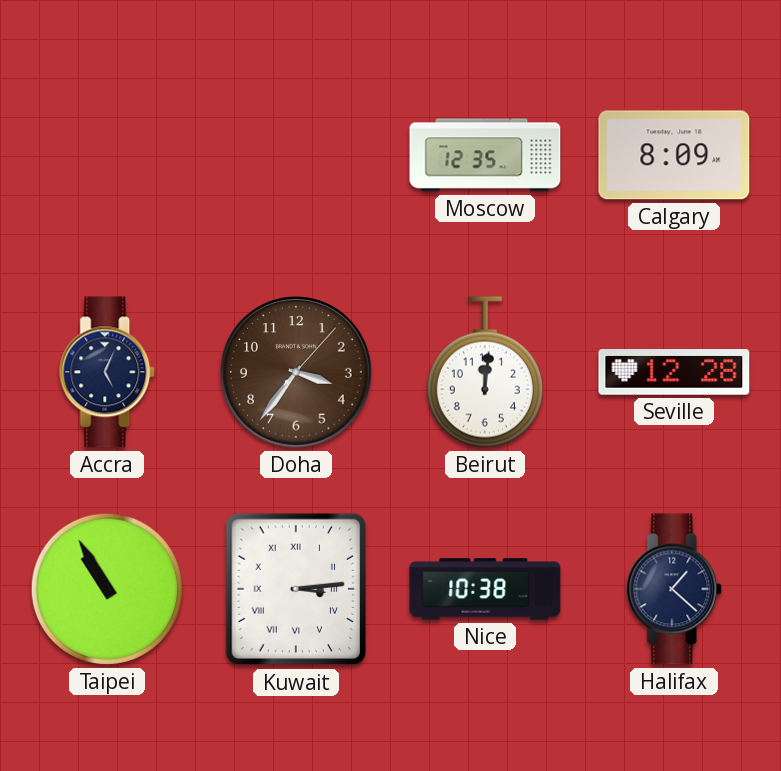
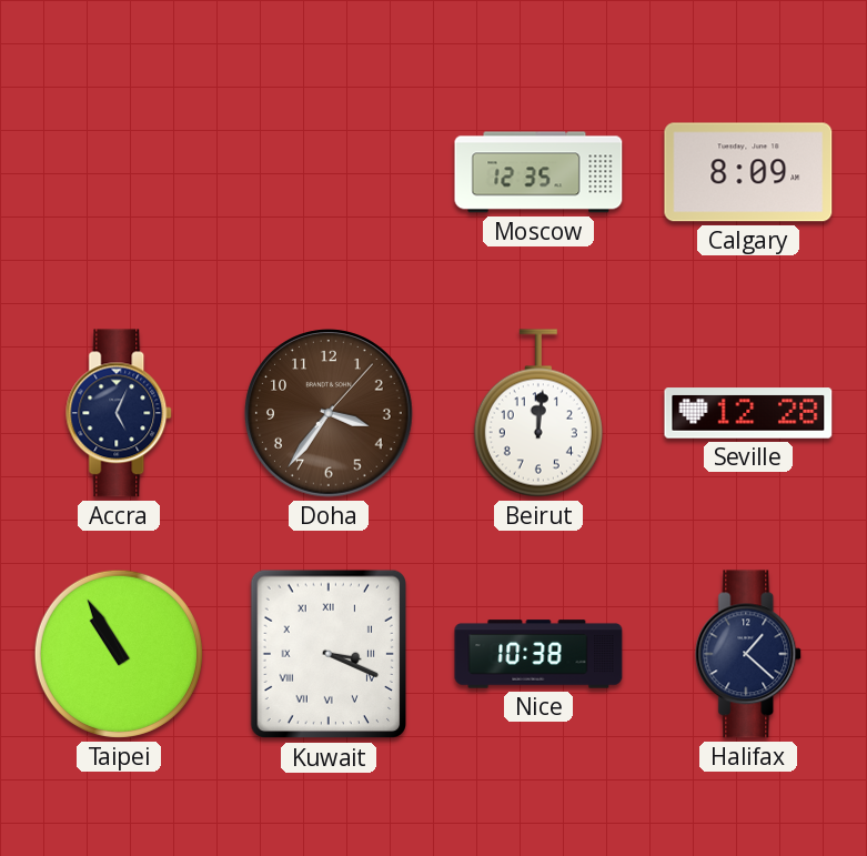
Kuwait: 3:14 -> 3:19 (327, 654)
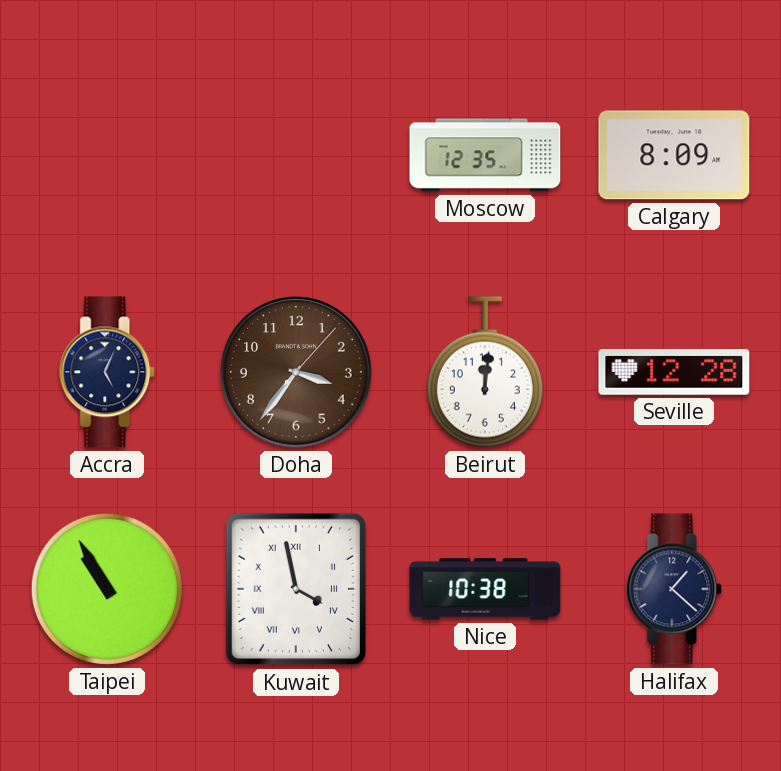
Kuwait: 3:19 -> 3:58 (295, 589)
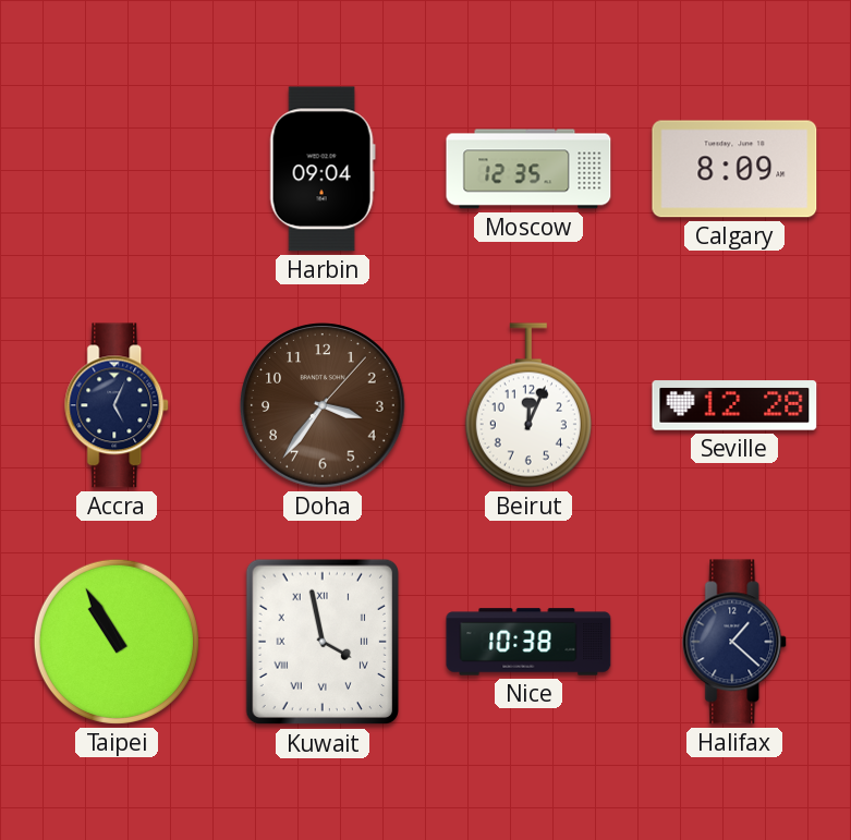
Harbin: none -> 09:04 (323, 169)
Beirut: 12:01 -> 12:04 (528, 405)
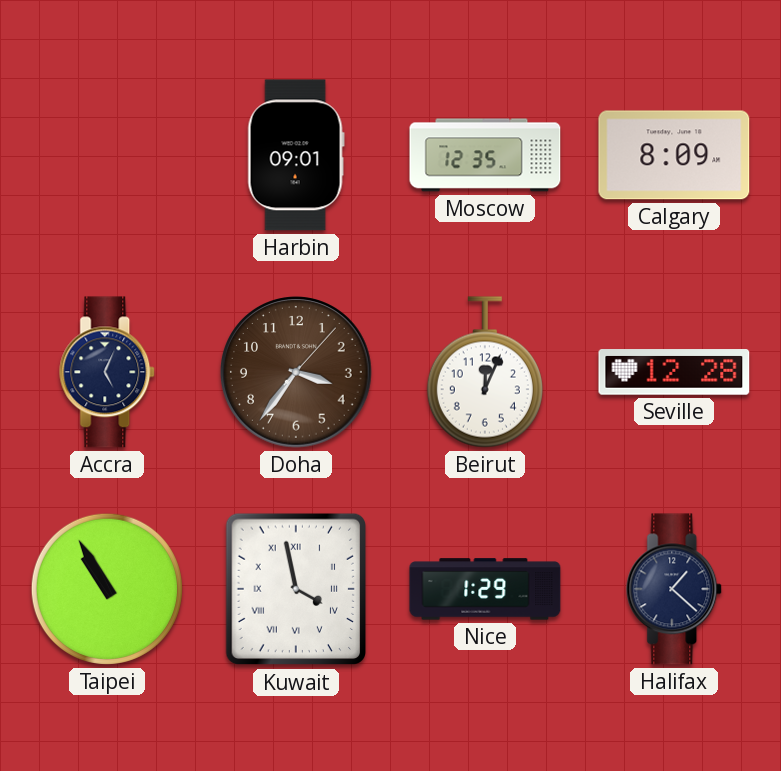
Harbin: 09:04 -> 09:01 (296, 155)
Nice: 10:38 -> 1:29 (485, 589)
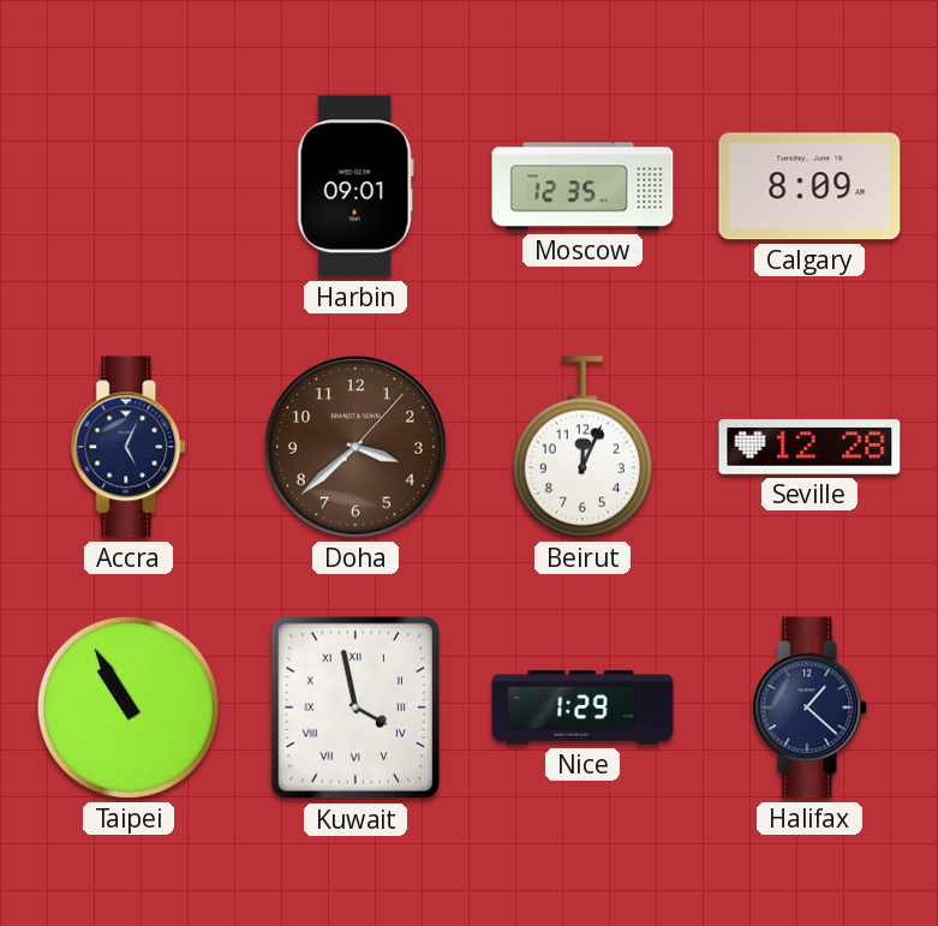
Doha: 3:36 -> 3:38 (356, 447)
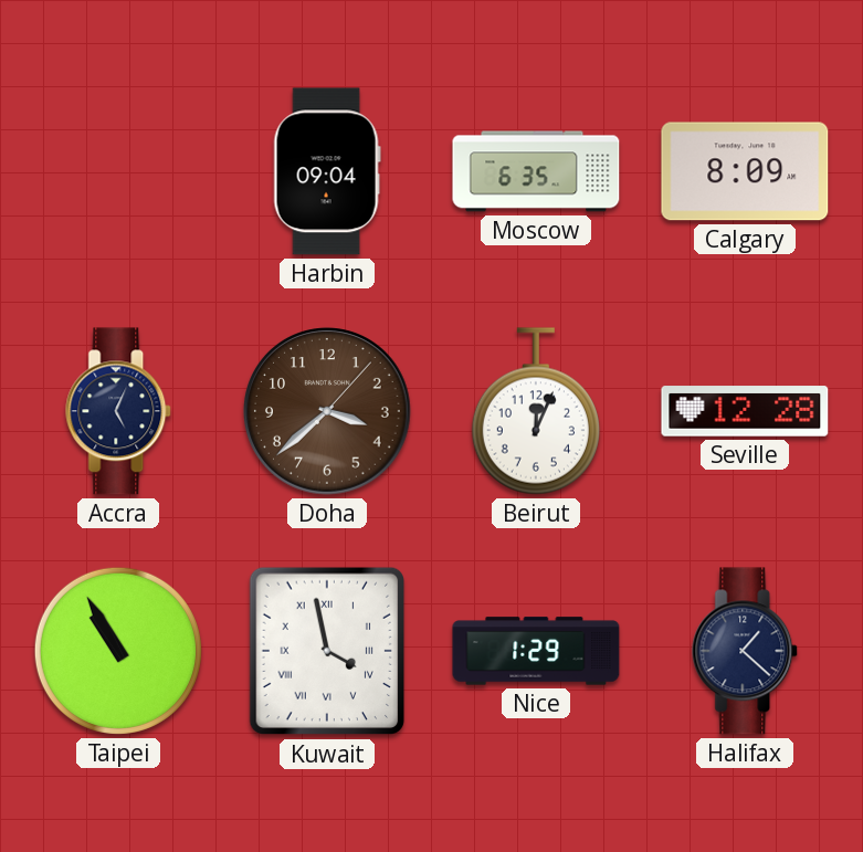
Harbin: 09:01 -> 09:04 (327, 171)
Moscow: 12:35 -> 6:35 (536, 171)
